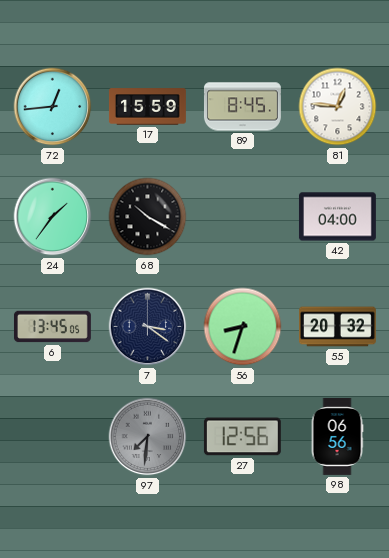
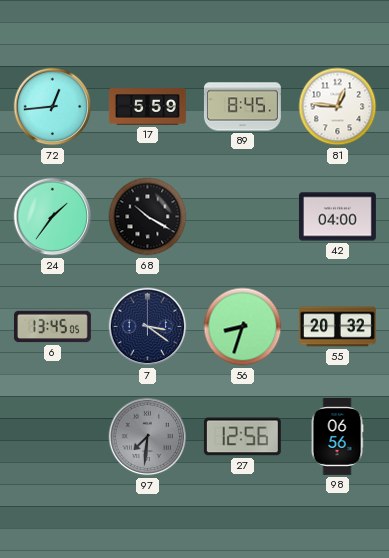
17: 15:59 -> 5:59 (147, 107)
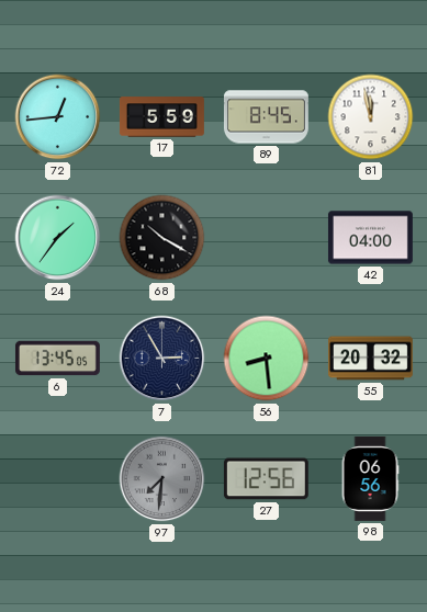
81: 12:46 -> 11:58 (371, 117)
7: 3:21 -> 2:55 (162, 359)
56: 8:33 -> 8:29 (267, 359)
